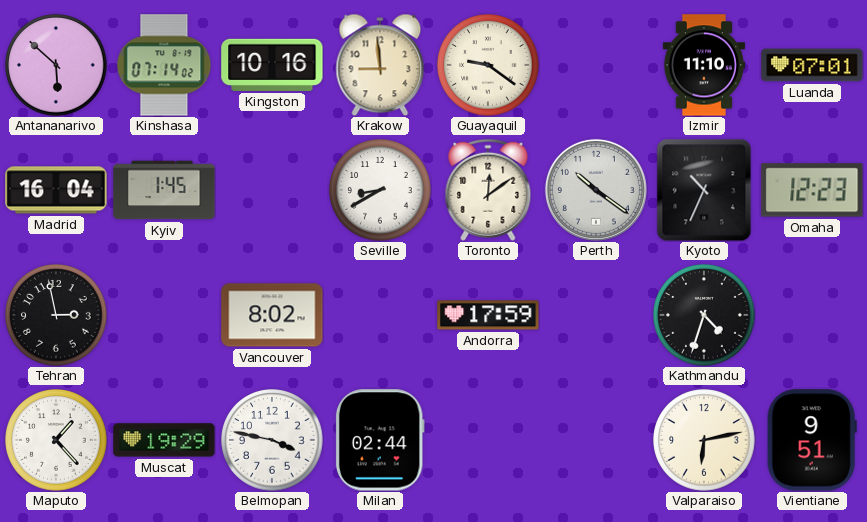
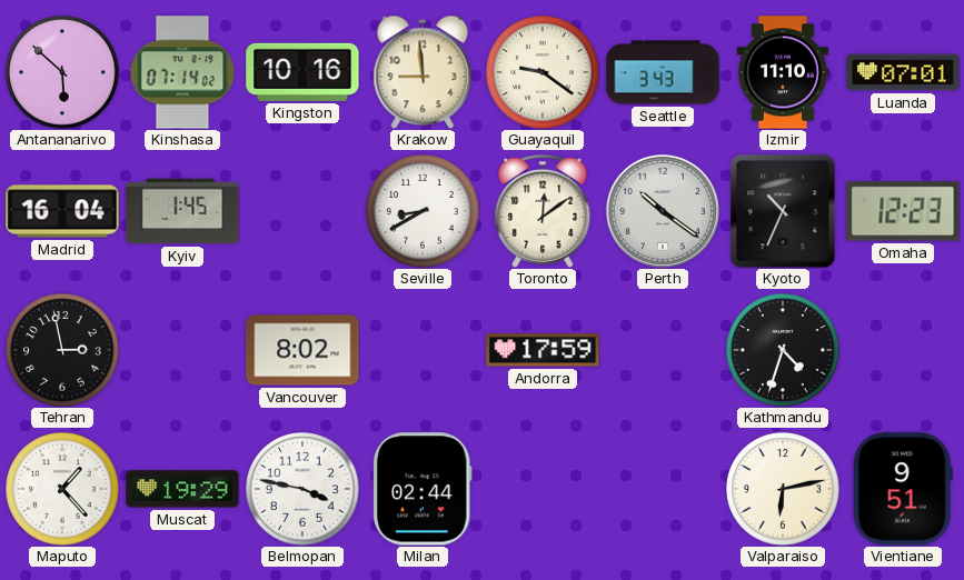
Seattle: none -> 3:43 (663, 72)
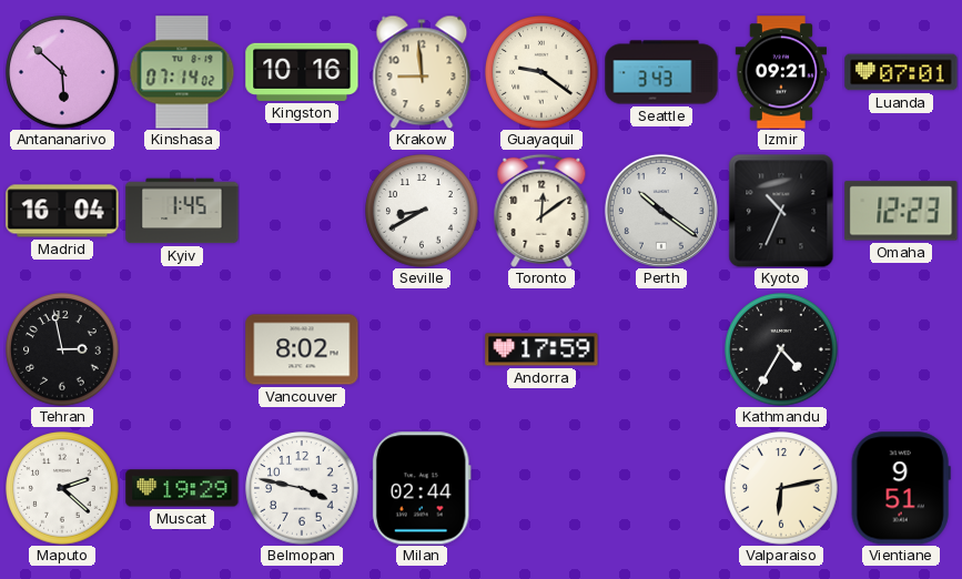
Izmir: 11:10 -> 09:21 (780, 72)
Kathmandu: 4:33 -> 4:35 (781, 349)
Maputo: 1:23 -> 2:22 (62, 488)
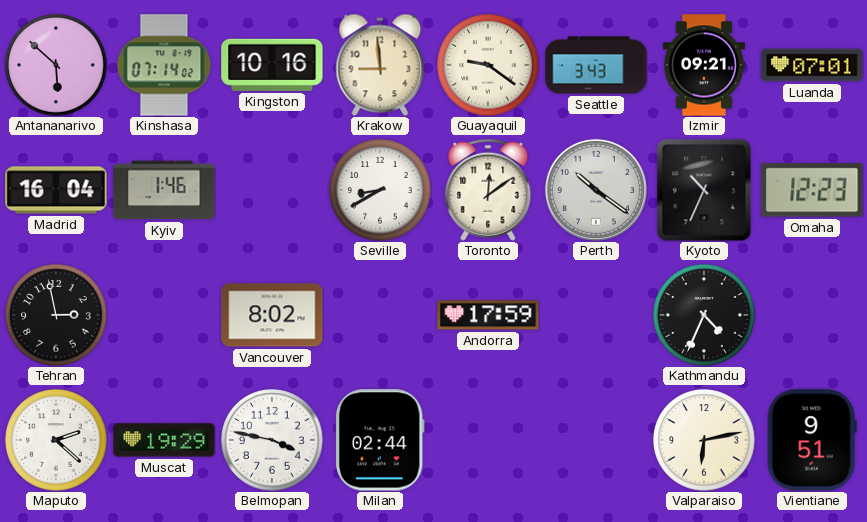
Kyiv: 1:45 -> 1:46 (164, 190)
Kathmandu: 4:35 -> 4:34 (704, 315)
